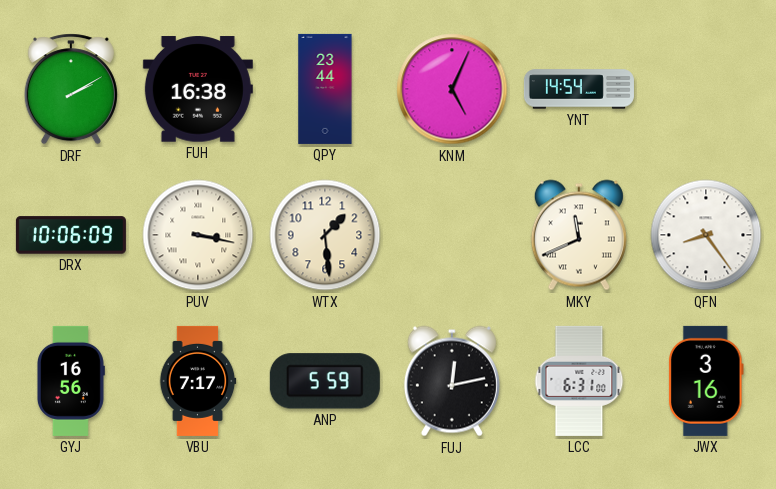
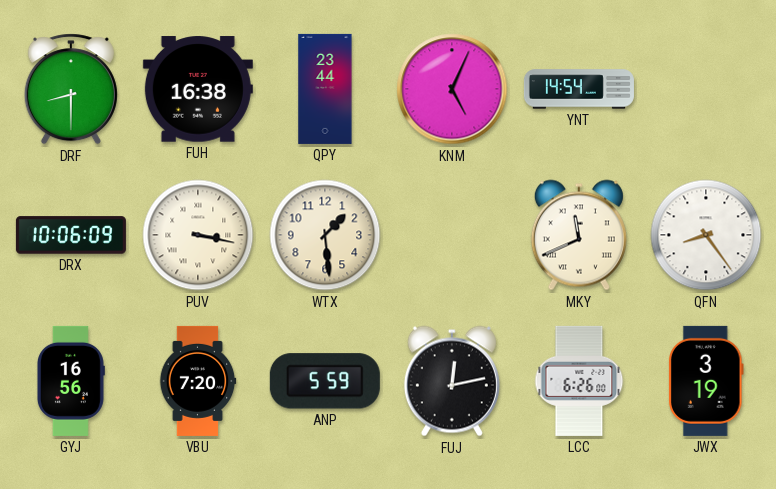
DRF: 2:10 -> 8:30 (71, 89)
VBU: 7:17 -> 7:20 (198, 381)
LCC: 6:31 -> 6:26 (579, 381)
JWX: 3:16 -> 3:19 (707, 381)
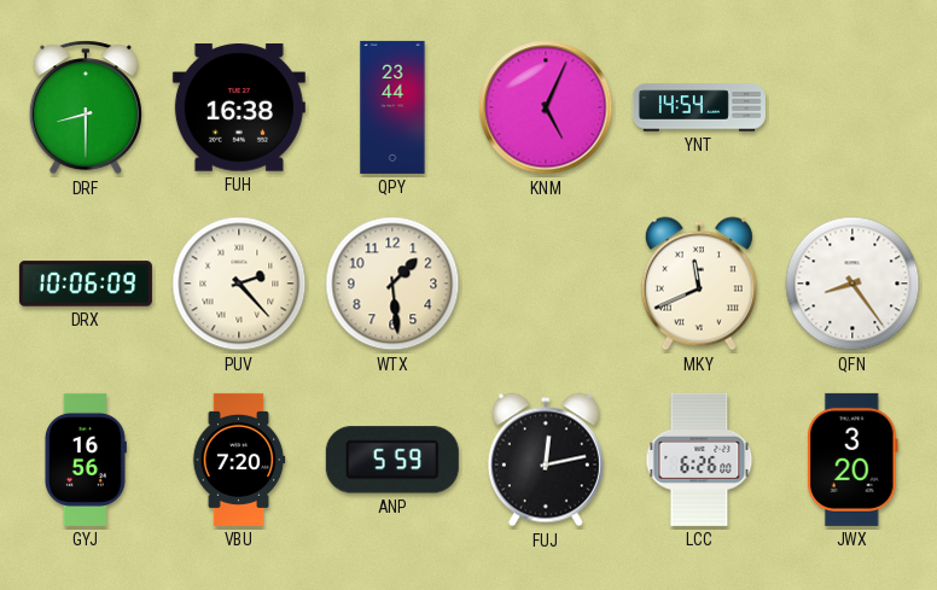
PUV: 3:17 -> 2:23 (239, 284)
JWX: 3:19 -> 3:20 (854, 460)
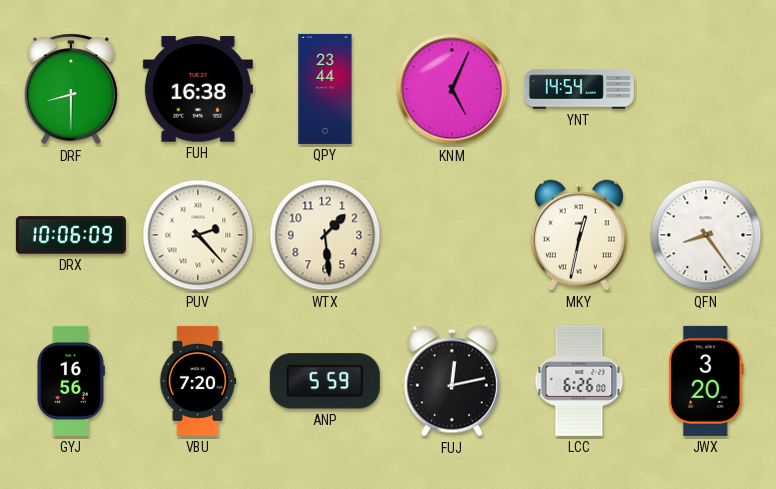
MKY: 11:41 -> 12:32 (579, 235)
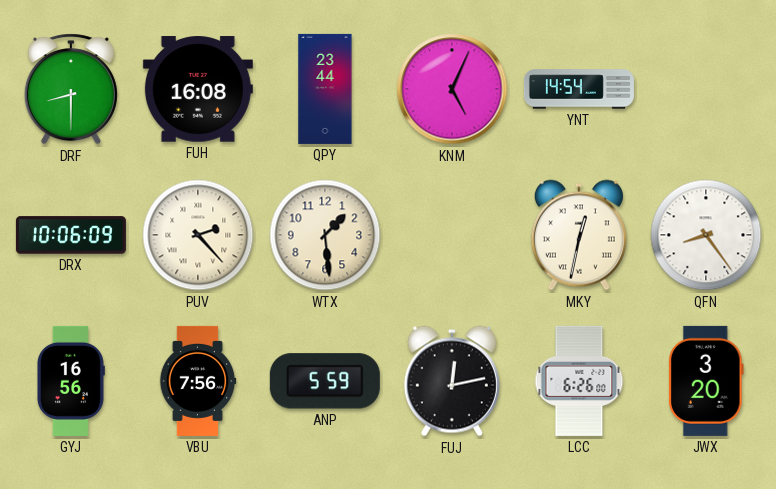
FUH: 16:38 -> 16:08 (198, 89)
VBU: 7:20 -> 7:56 (198, 381)
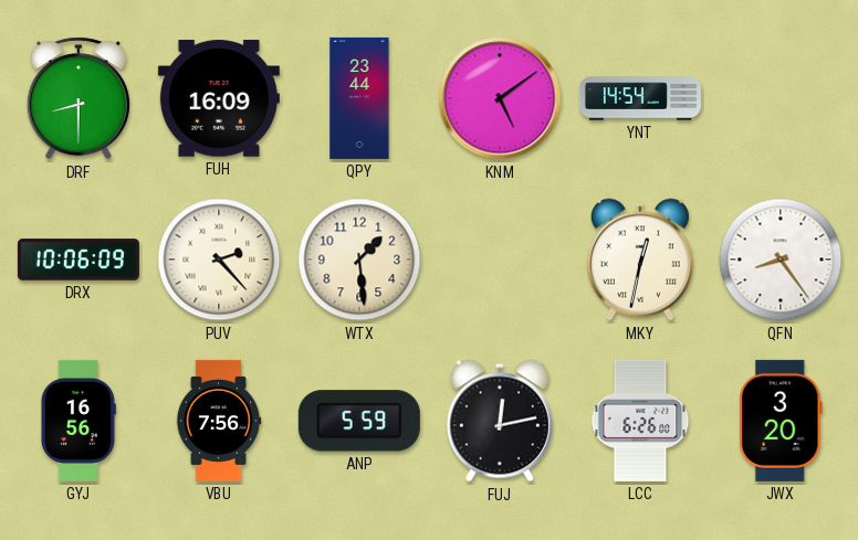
FUH: 16:08 -> 16:09 (219, 98)
KNM: 5:04 -> 5:09 (500, 98)
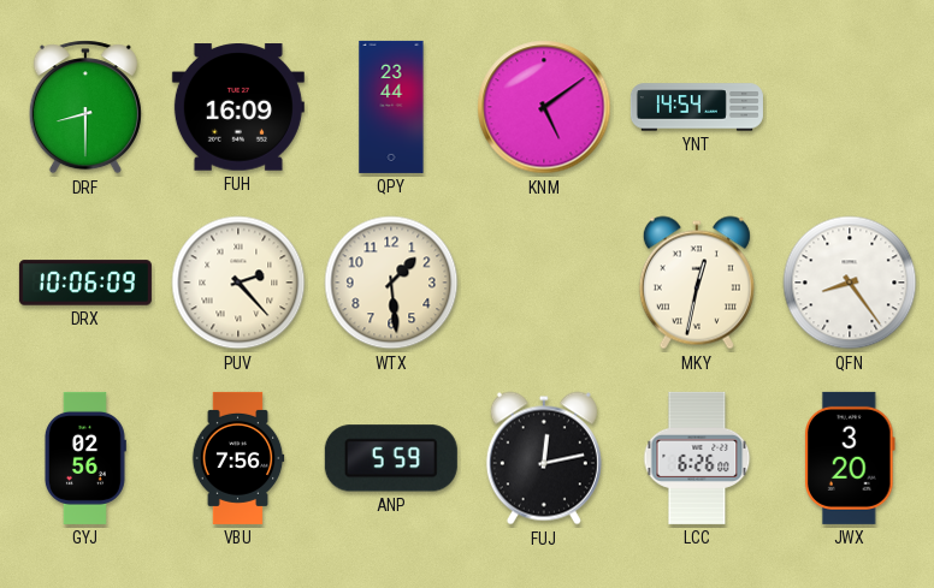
GYJ: 16:56 -> 02:56 (84, 458)
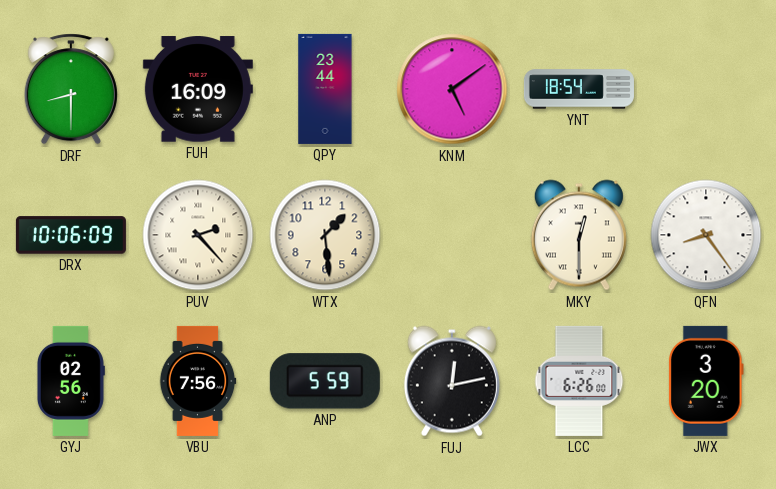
YNT: 14:54 -> 18:54 (579, 89)
MKY: 12:32 -> 12:30 (579, 235)
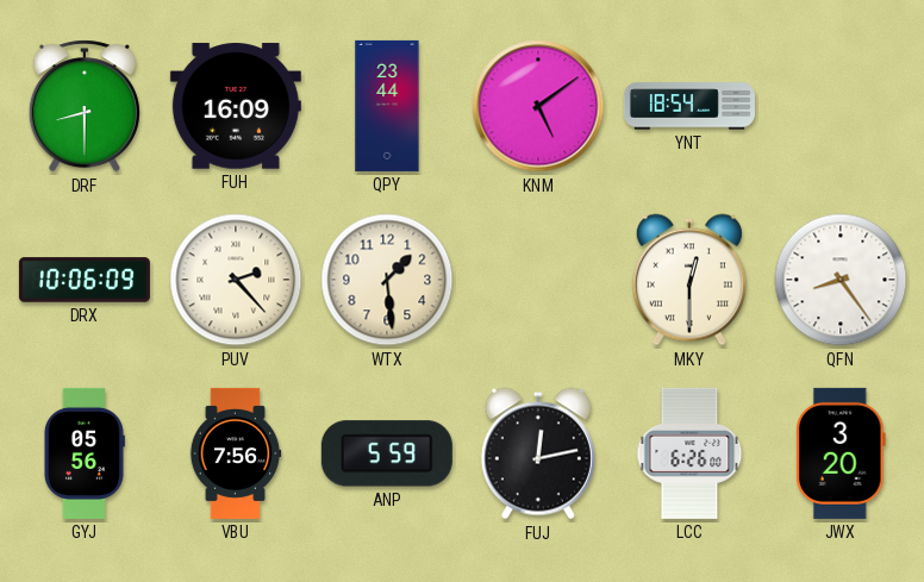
GYJ: 02:56 -> 05:56 (83, 453)
